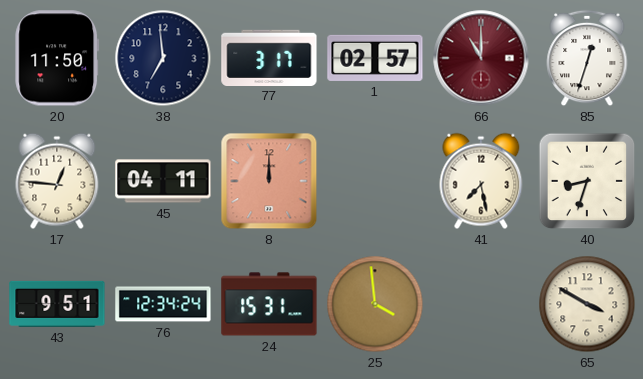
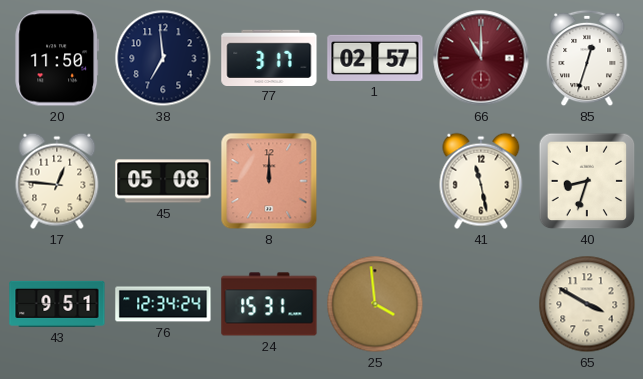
45: 04:11 -> 05:08 (163, 181)
41: 7:28 -> 11:28 (481, 181)
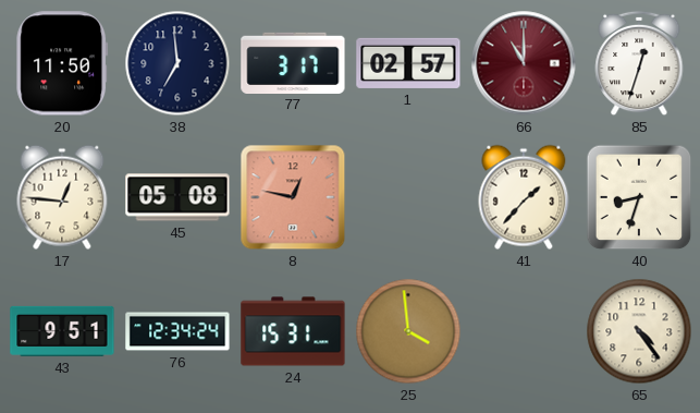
8: 12:00 -> 12:47 (293, 197)
41: 11:28 -> 1:37 (524, 197)
65: 3:50 -> 4:24 (639, 331)
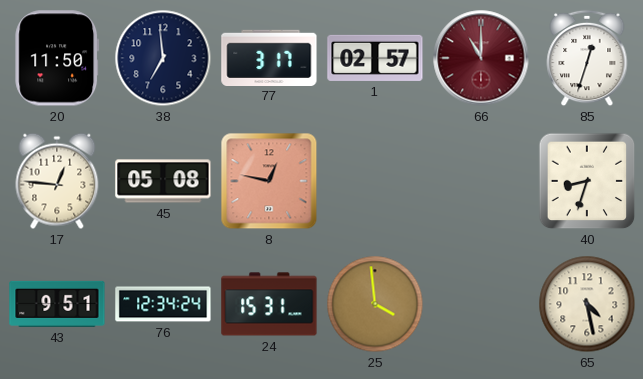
41: 1:37 -> none (524, 197)
65: 4:24 -> 4:28 (587, 304)
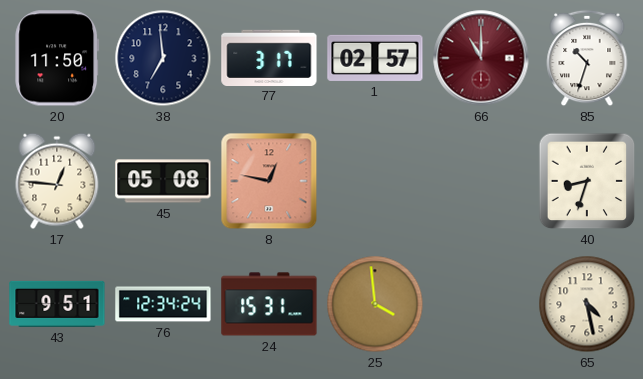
85: 12:33 -> 10:33 (587, 58)
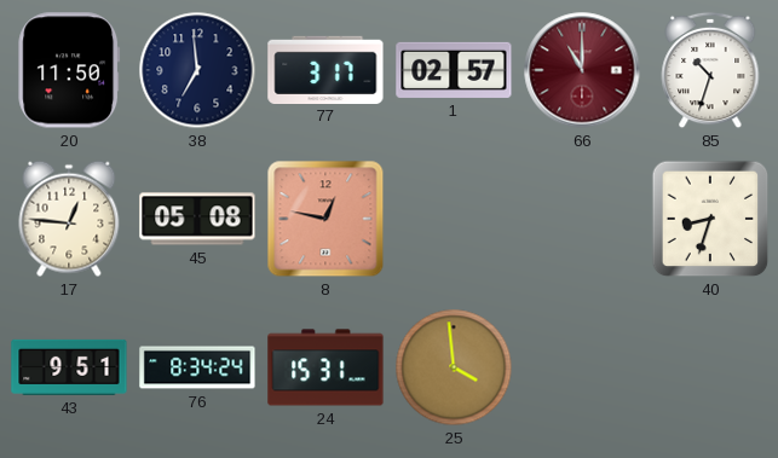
76: 12:34 -> 8:34 (197, 367)
65: 4:28 -> none (587, 304)
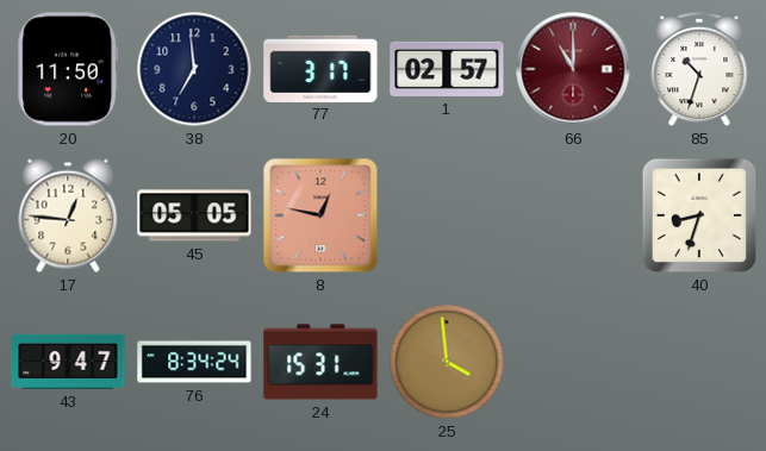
45: 05:08 -> 05:05 (194, 215)
43: 9:51 -> 9:47 (68, 362)
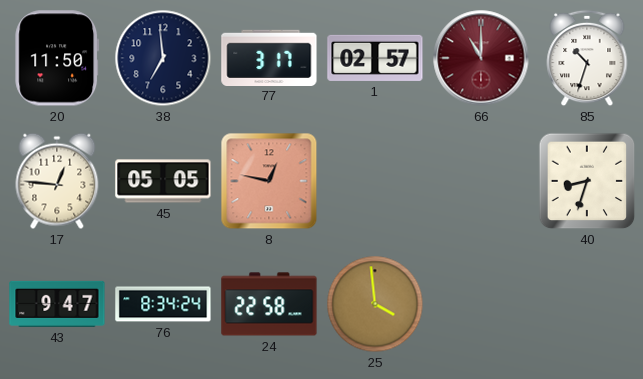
24: 15:31 -> 22:58 (269, 304)
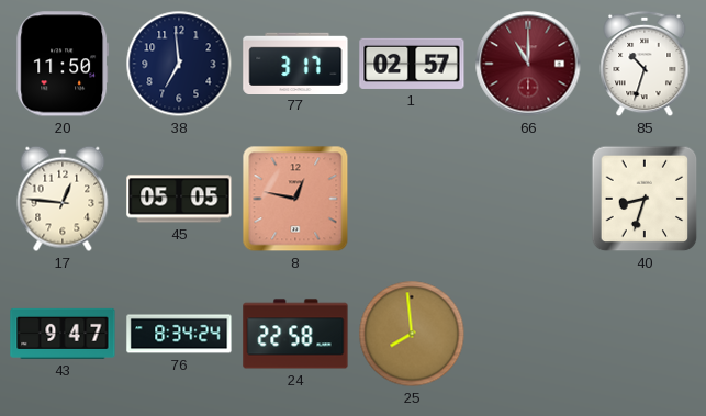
25: 3:59 -> 7:59 (412, 334)
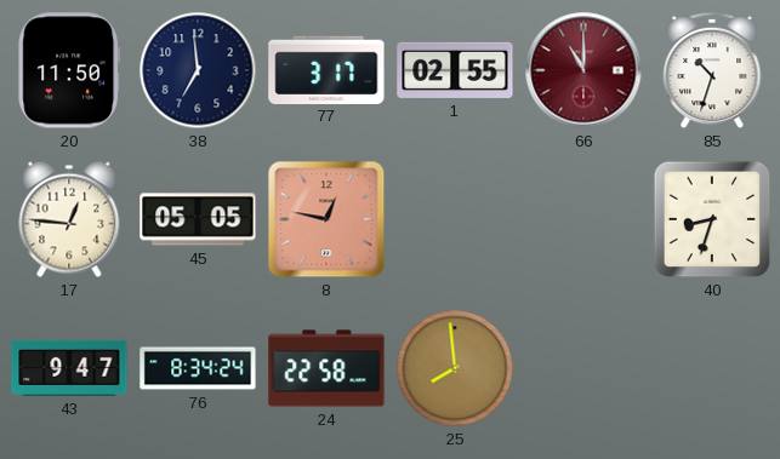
1: 02:57 -> 02:55 (455, 70)
